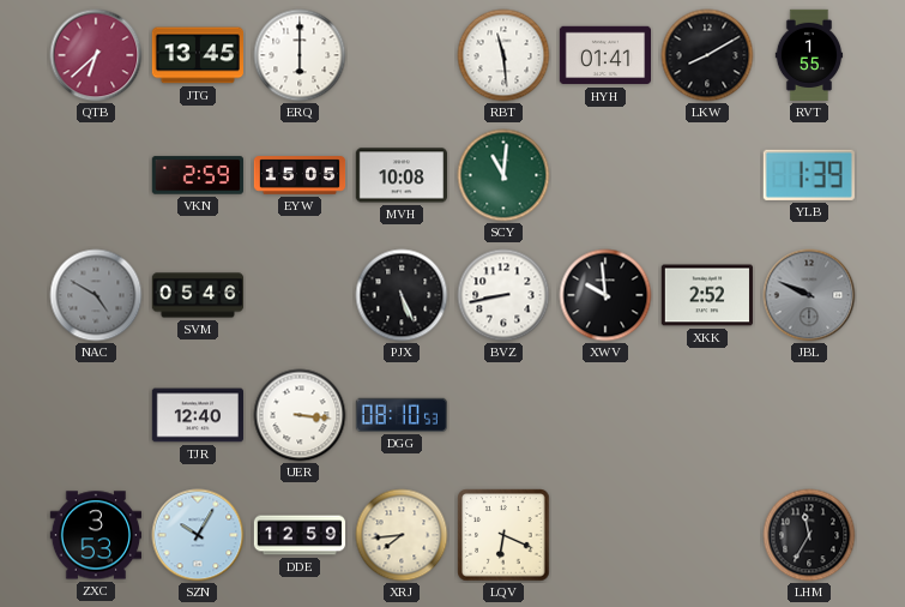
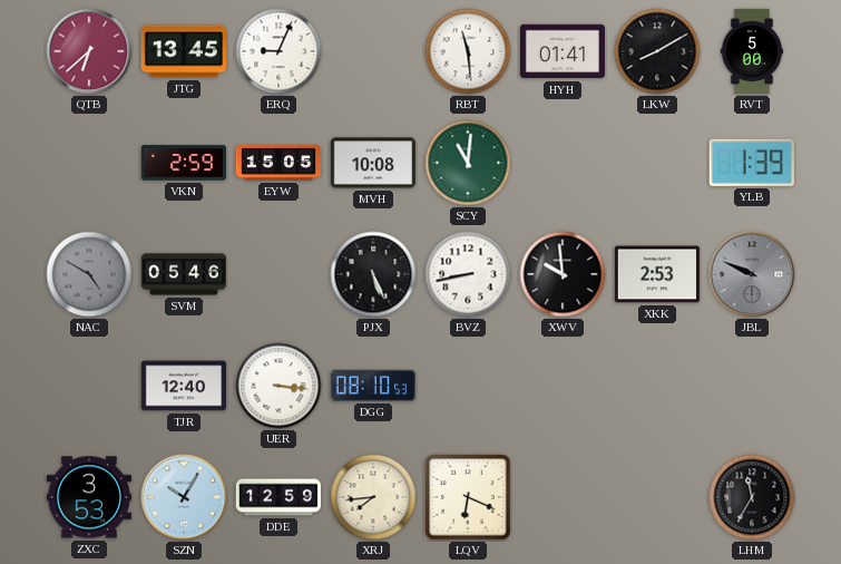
ERQ: 6:00 -> 9:04 (278, 51)
RVT: 1:55 -> 5:00 (752, 51)
XKK: 2:52 -> 2:53 (656, 274)
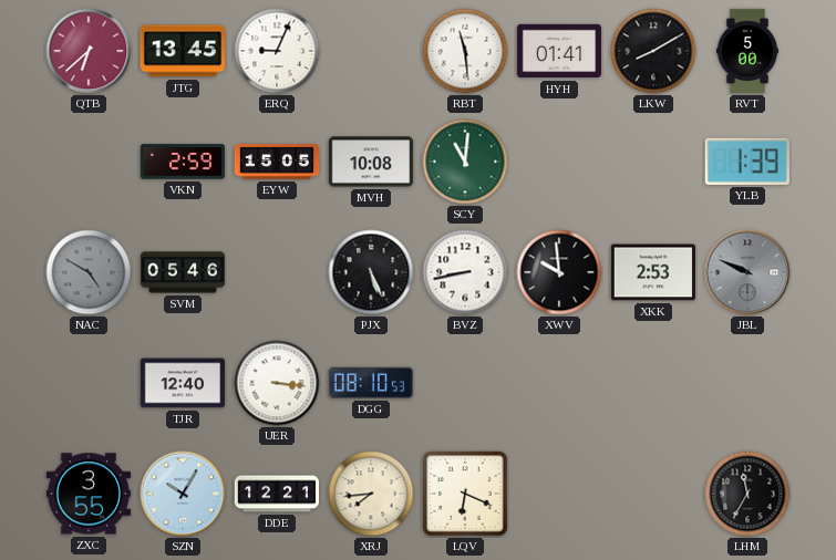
ZXC: 3:53 -> 3:55 (87, 494)
DDE: 12:59 -> 12:21 (277, 494)
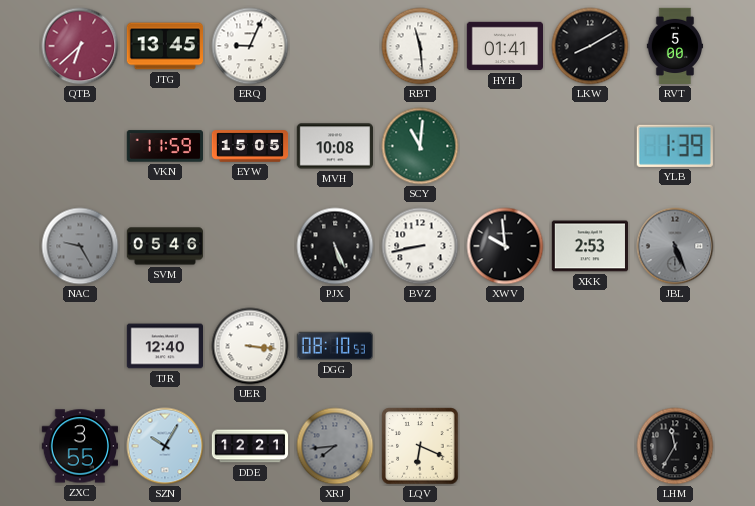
VKN: 2:59 -> 11:59 (164, 146)
NAC: 4:50 -> 9:25 (80, 246)
JBL: 9:49 -> 5:26 (675, 246)
XRJ dial: cream -> grey (335, 446)
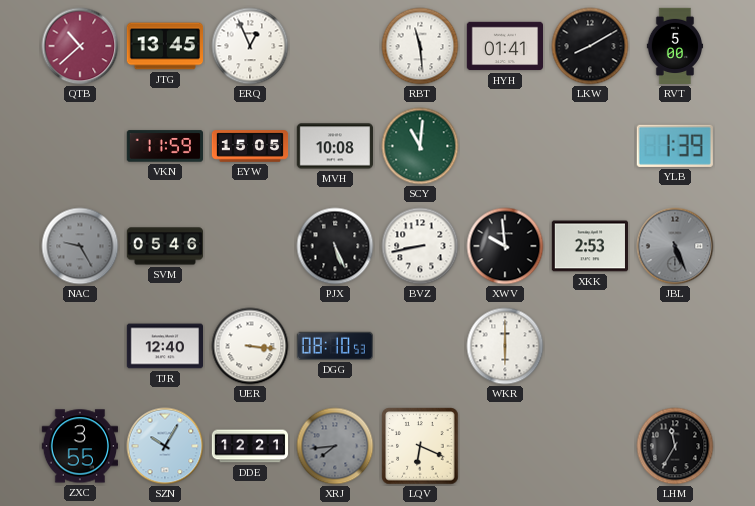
QTB: 6:38 -> 10:38 (80, 46)
ERQ: 9:04 -> 12:56 (250, 46)
WKR: none -> 6:00 (505, 346)
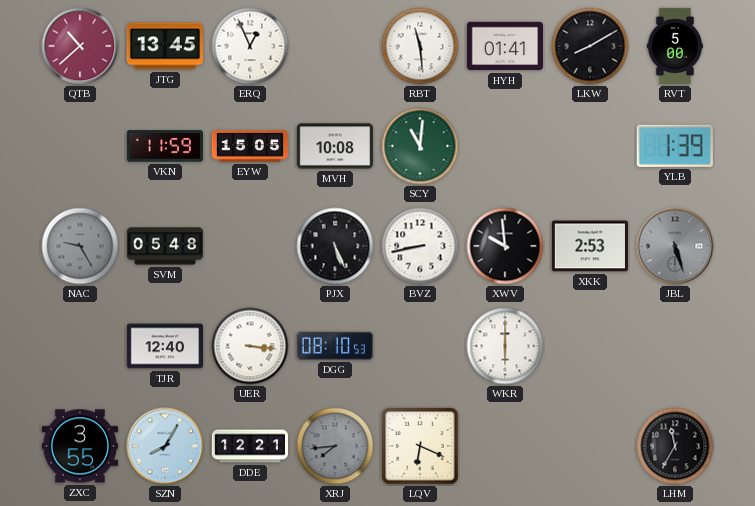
SVM: 05:46 -> 05:48 (165, 246)
JBL: 5:26 -> 5:27 (675, 246)
SZN: 10:05 -> 8:05 (165, 446)
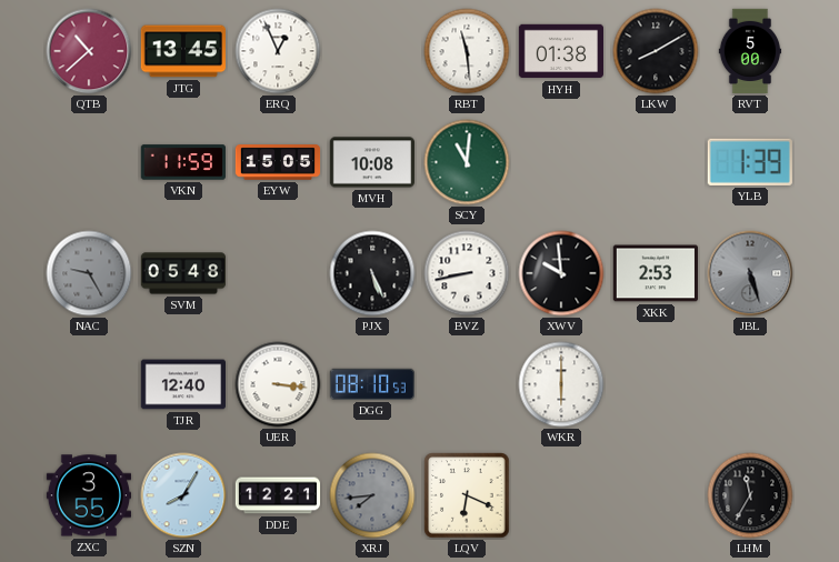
HYH: 01:41 -> 01:38 (560, 51)
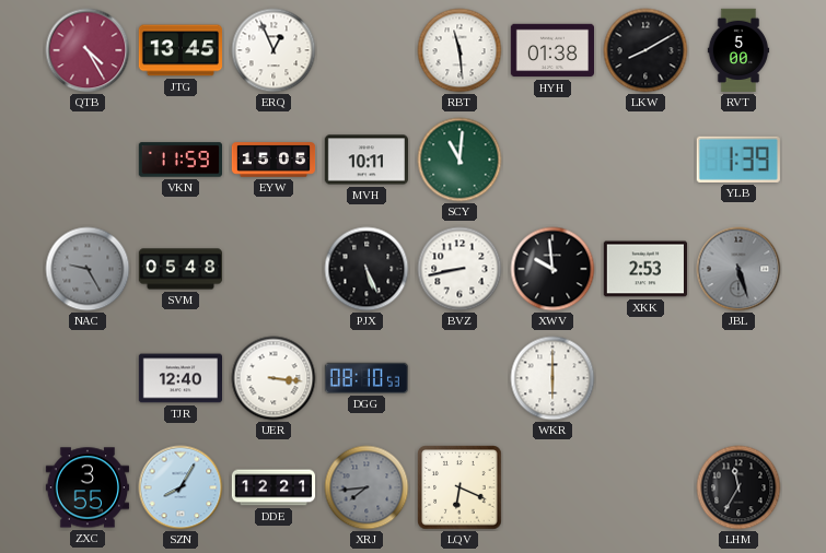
QTB: 10:38 -> 4:25 (88, 50)
MVH: 10:08 -> 10:11 (365, 160)
